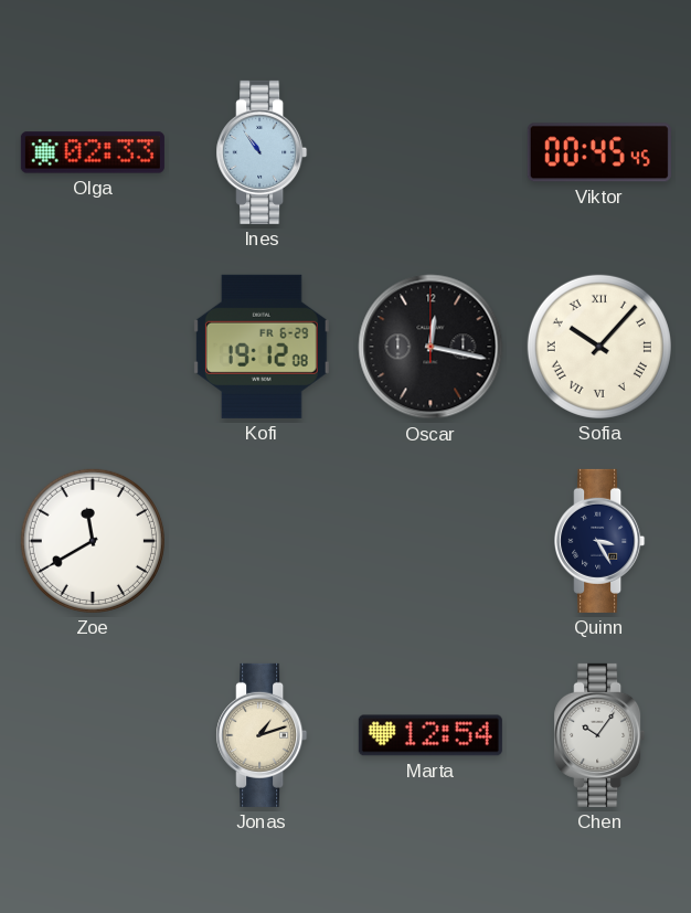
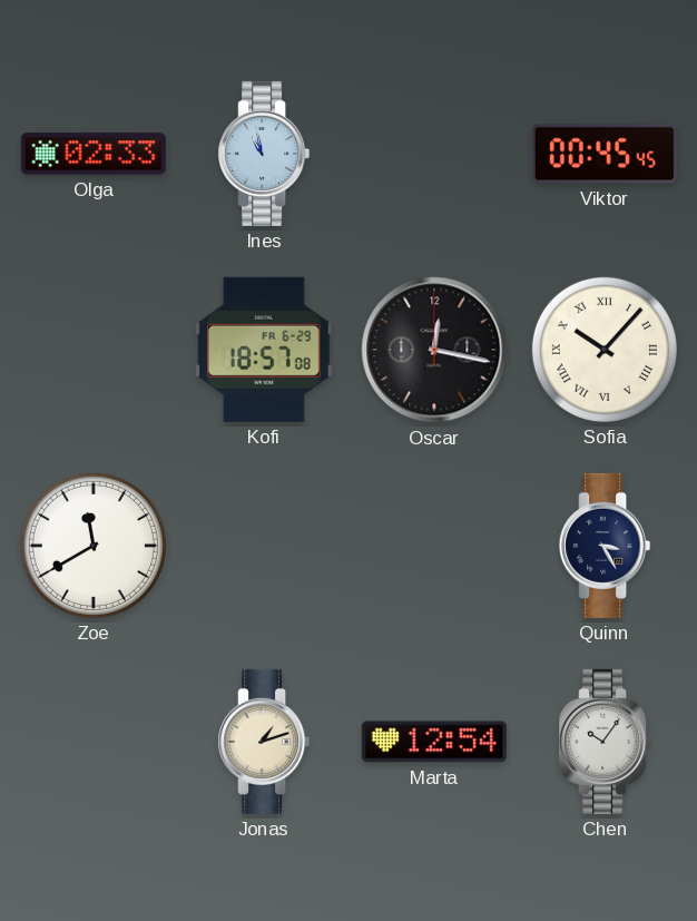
Ines: 10:54 -> 10:58 (264, 154)
Kofi: 19:12 -> 18:57 (264, 350)
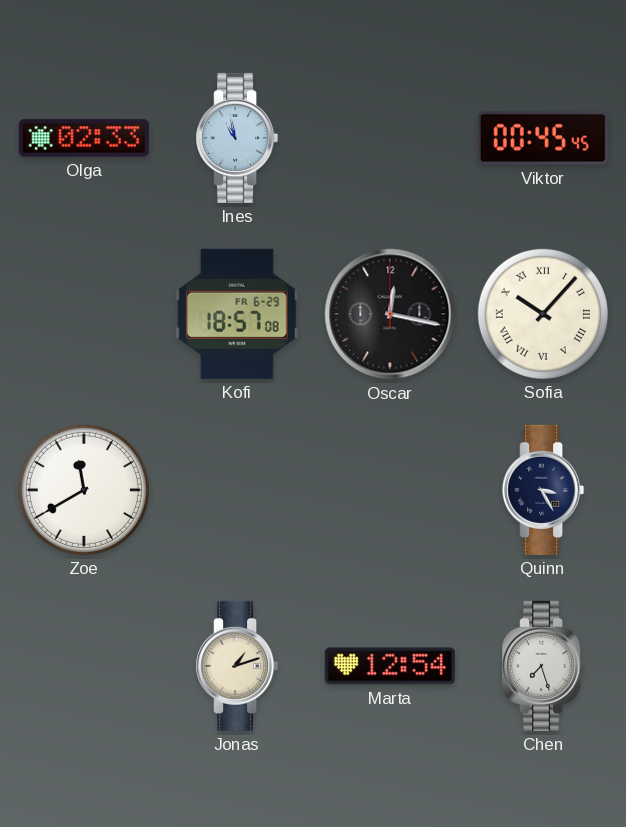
Chen: 10:06 -> 7:27 (543, 666)
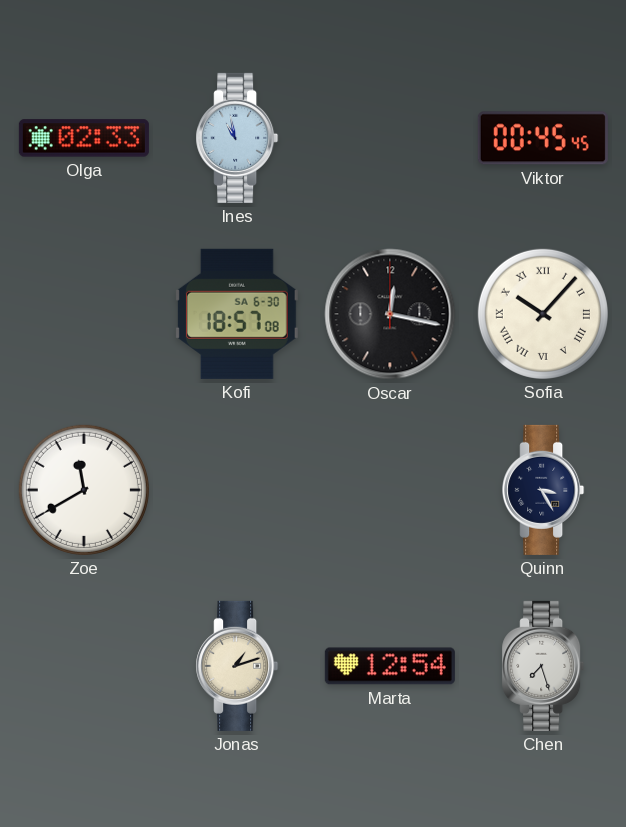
Kofi date: FR 6-29 -> SA 6-30 (237, 314)
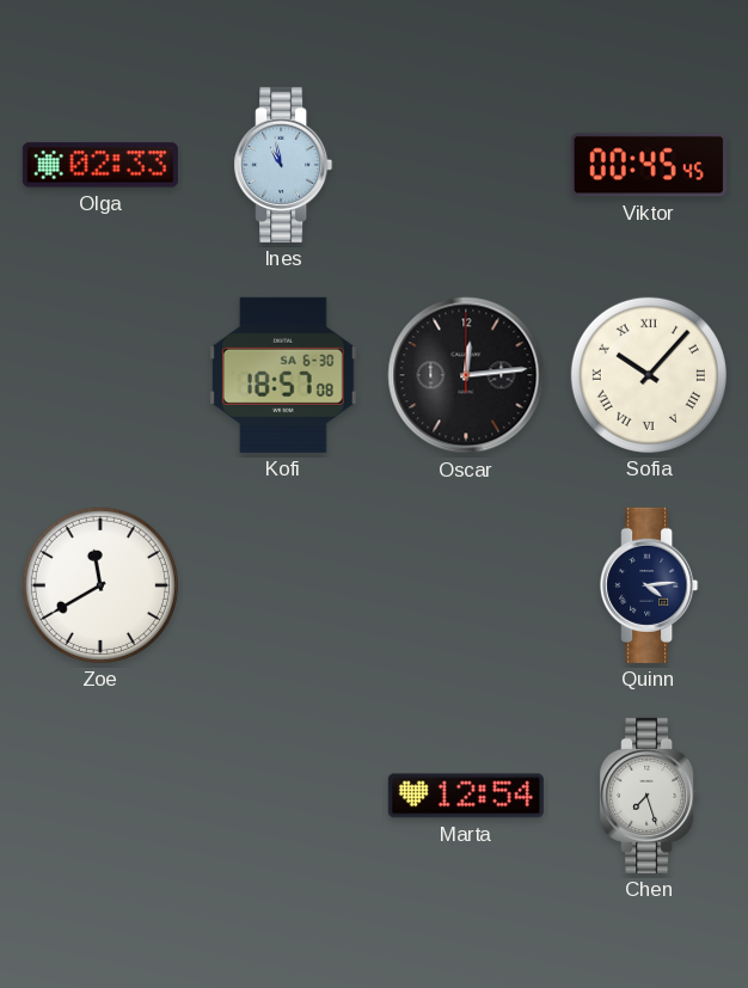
Oscar: 12:17 -> 12:14 (466, 375)
Quinn: 3:25 -> 4:14 (649, 585)
Jonas: 1:12 -> none (237, 666)
